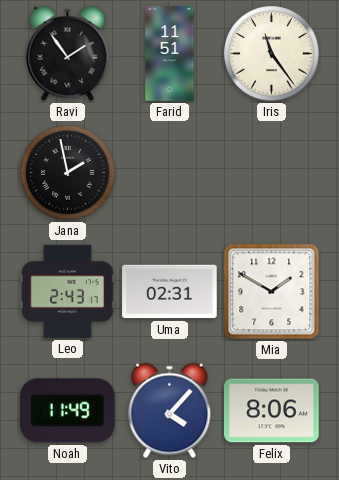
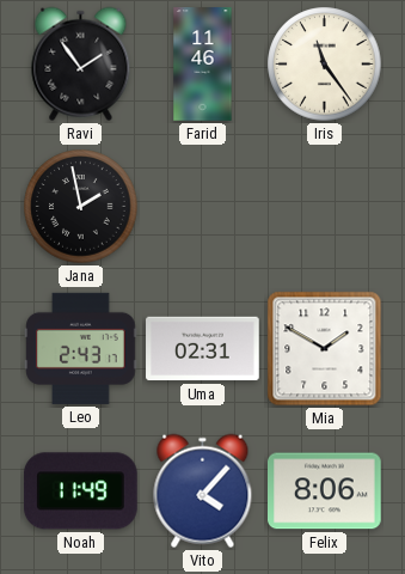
Farid: 11:51 -> 11:46 (203, 65)
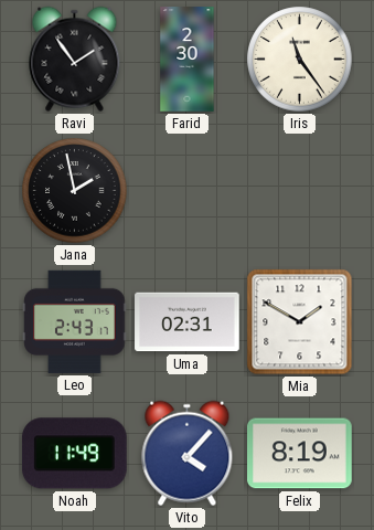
Farid: 11:46 -> 2:30 (188, 60)
Felix: 8:06 -> 8:19 (300, 454)
